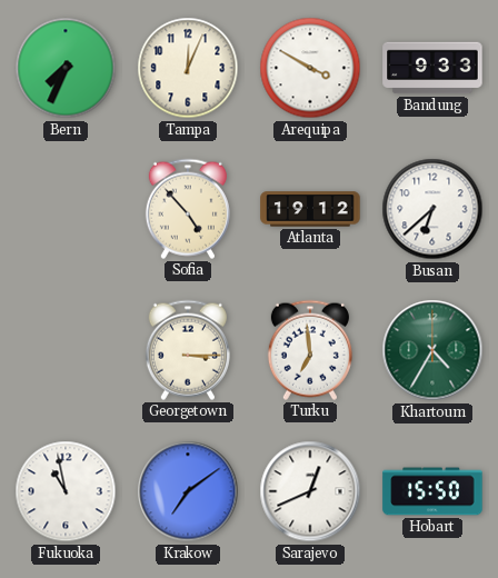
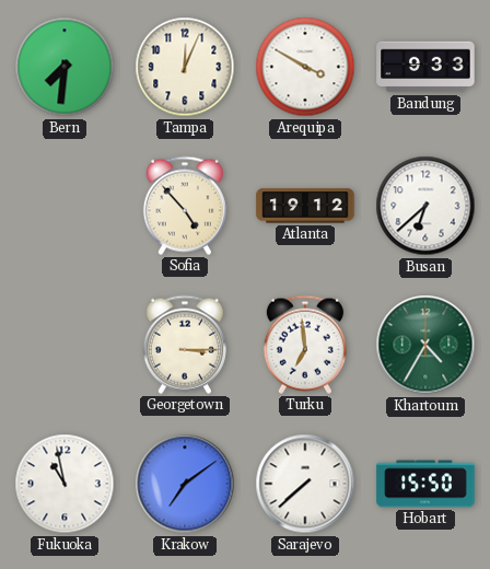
Bern: 7:34 -> 7:31 (65, 67)
Sarajevo: 12:41 -> 7:38 (305, 484)
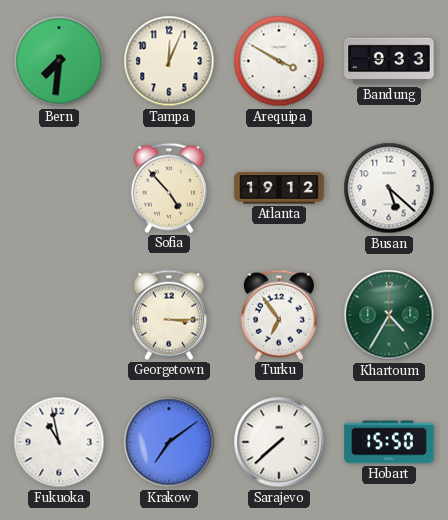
Busan: 6:38 -> 5:22 (389, 188)
Turku: 6:59 -> 6:54 (279, 315)
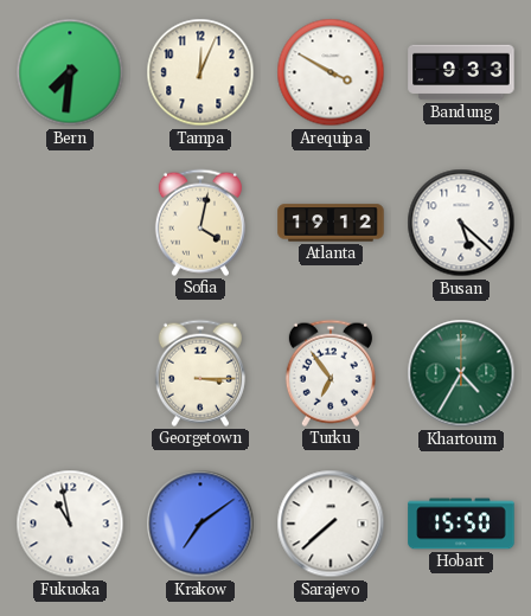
Sofia: 4:53 -> 4:02 (200, 223)
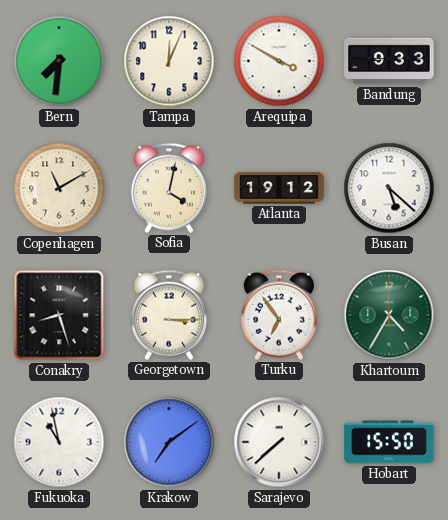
Copenhagen: none -> 11:10 (59, 188)
Conakry: none -> 8:27 (59, 315)
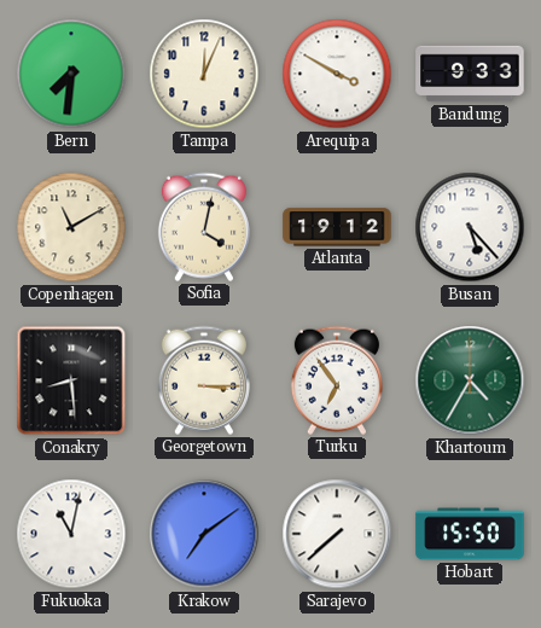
Busan: 5:22 -> 5:23 (470, 227)
Conakry: 8:27 -> 8:29 (71, 380)
Fukuoka: 10:58 -> 11:02 (71, 534)
